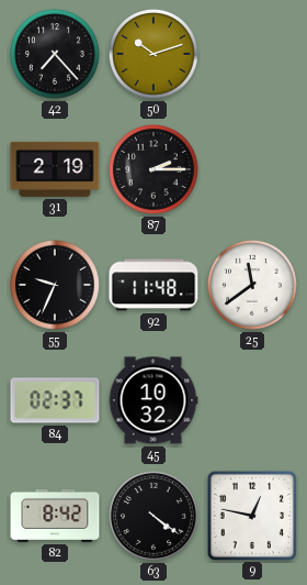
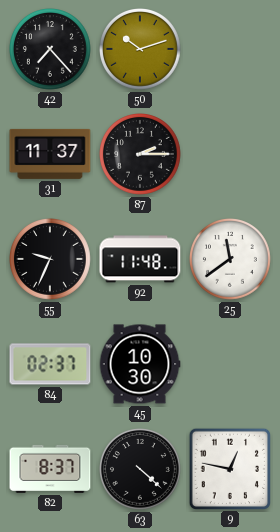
31: 2:19 -> 11:37 (50, 154)
45: 10:32 -> 10:30 (140, 364)
82: 8:42 -> 8:37 (50, 469)
63: 4:21 -> 4:22 (141, 470)
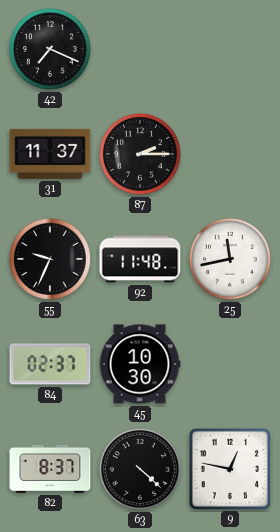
42: 7:23 -> 7:19 (51, 50)
50: 10:12 -> none (141, 50)
25: 11:39 -> 11:43 (231, 260)
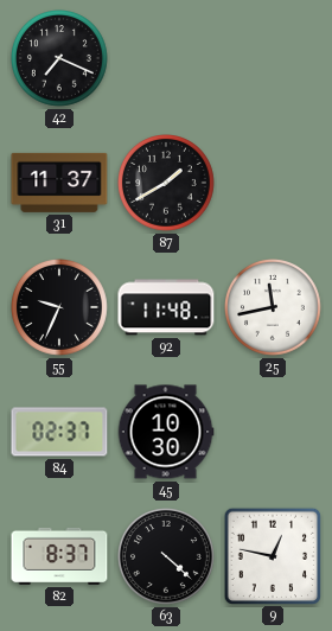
87: 2:15 -> 1:40 (167, 184)
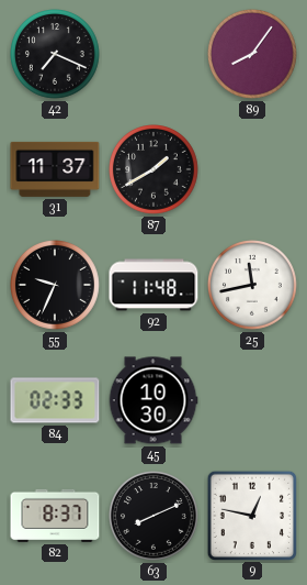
89: none -> 8:06 (253, 55)
84: 02:37 -> 02:33 (55, 400)
63: 4:22 -> 8:11 (155, 517)
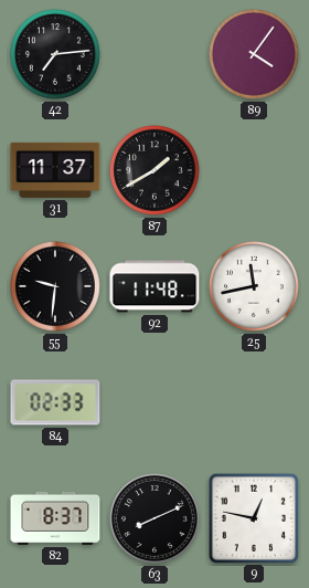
42: 7:19 -> 7:14 (56, 55)
89: 8:06 -> 4:06 (255, 55)
55: 9:34 -> 9:31 (56, 287)
45: 10:30 -> none (153, 400)
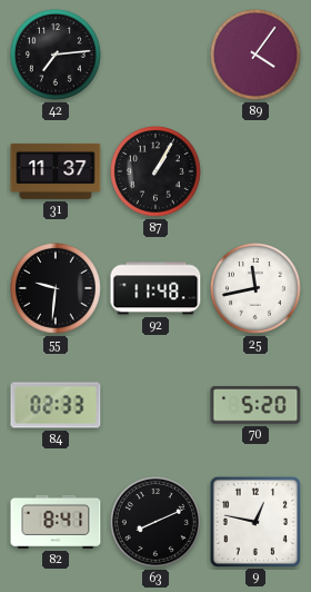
87: 1:40 -> 1:05 (157, 172)
70: none -> 5:20 (255, 405)
82: 8:37 -> 8:41 (56, 522)
